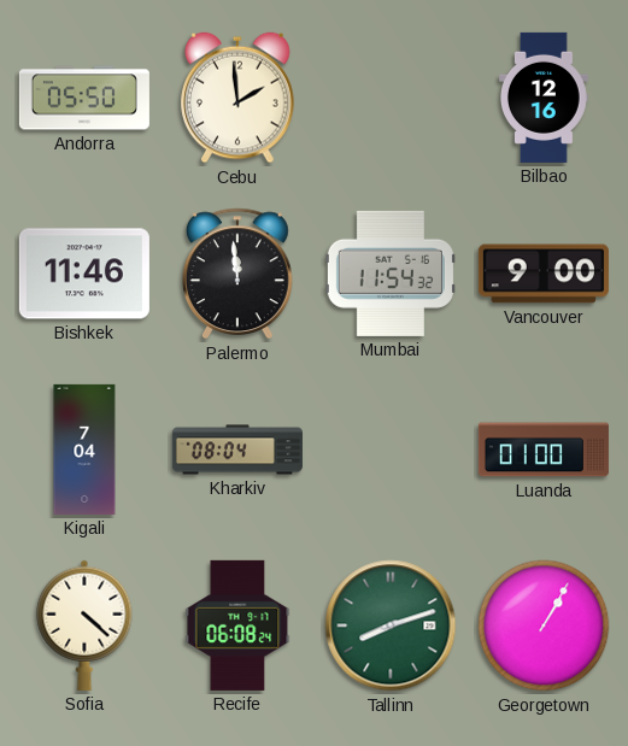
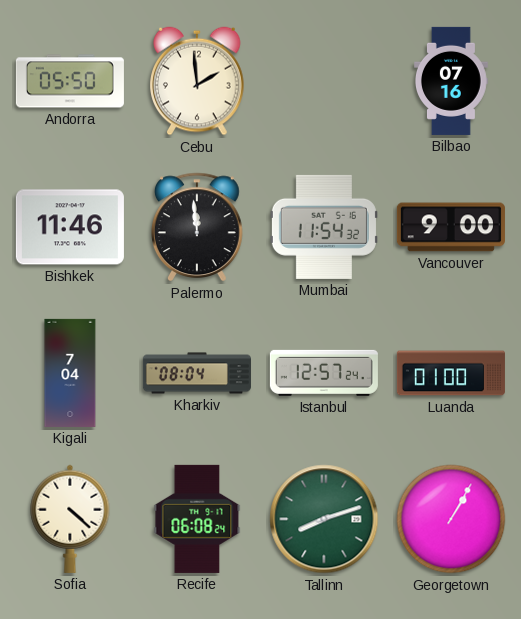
Bilbao: 12:16 -> 07:16 (452, 81)
Istanbul: none -> 12:57 (324, 373)
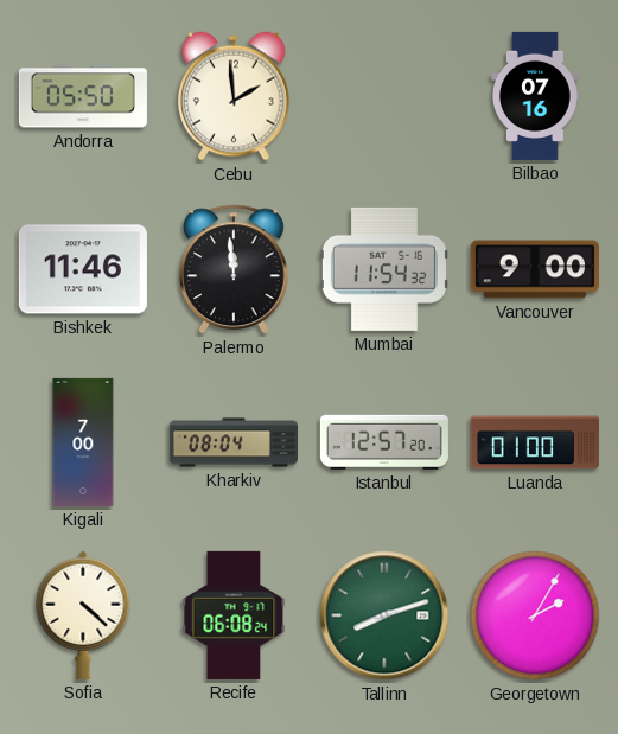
Kigali: 7:04 -> 7:00 (83, 442)
Istanbul: 12:57:24 -> 12:57:20 (384, 442)
Georgetown: 1:05 -> 2:05 (535, 615)
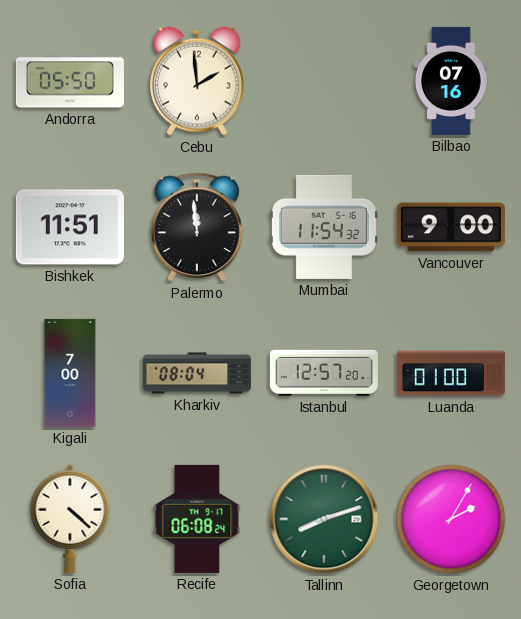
Bishkek: 11:46 -> 11:51 (70, 227)
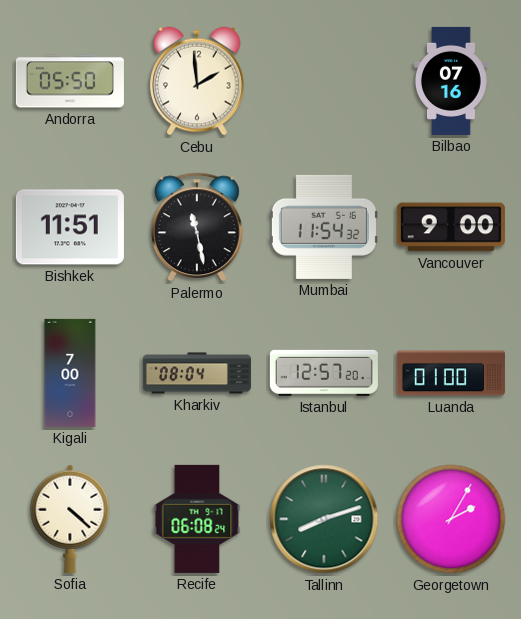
Palermo: 11:59 -> 11:28 (198, 227)
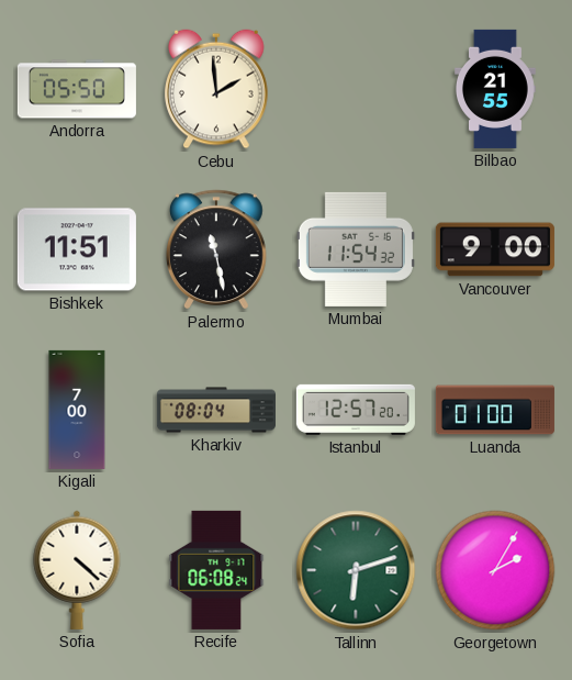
Bilbao: 07:16 -> 21:55 (496, 89)
Tallinn: 8:12 -> 6:12 (356, 570)
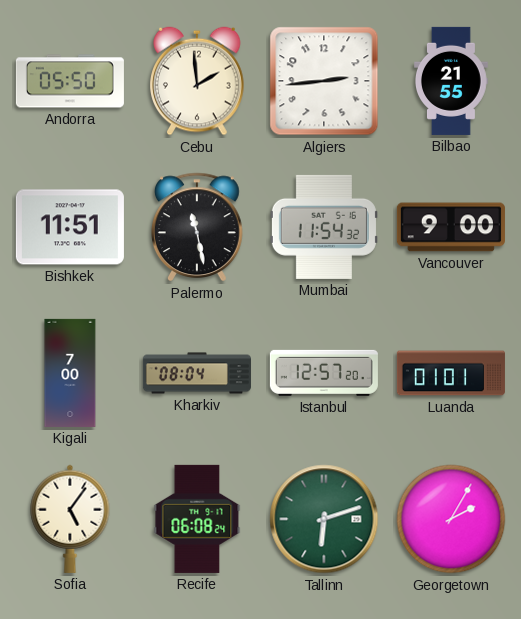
Algiers: none -> 2:44 (324, 81)
Luanda: 01:00 -> 01:01 (451, 373)
Sofia: 4:22 -> 5:06 (70, 519)
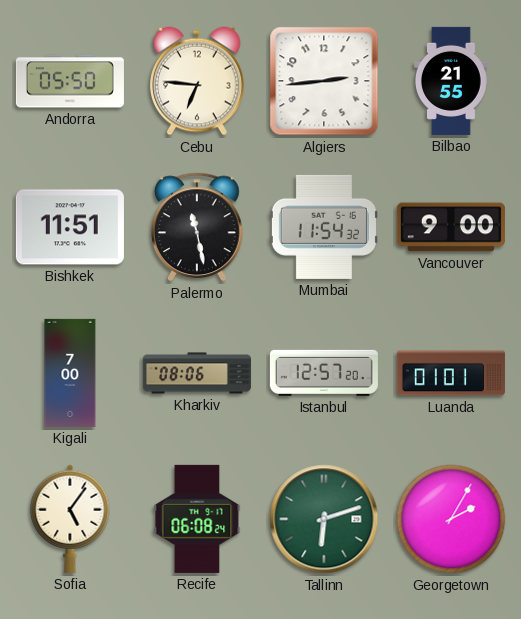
Cebu: 1:59 -> 6:46 (197, 81)
Kharkiv: 08:04 -> 08:06 (197, 373)
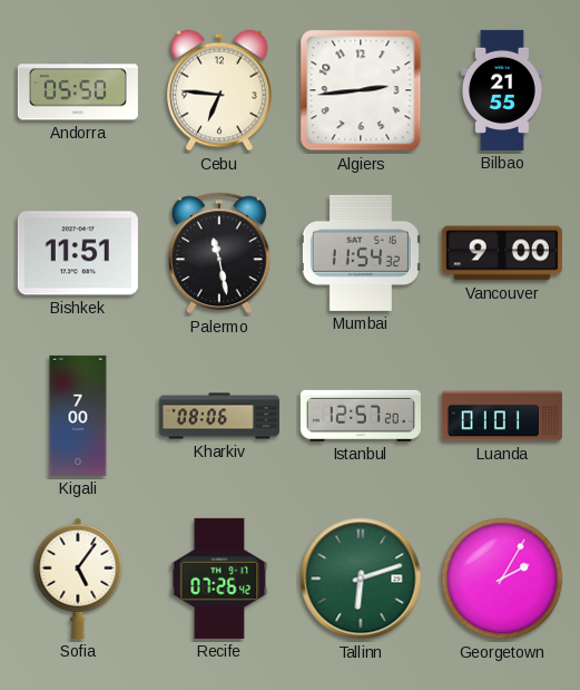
Recife: 06:08 -> 07:26 (219, 579)
